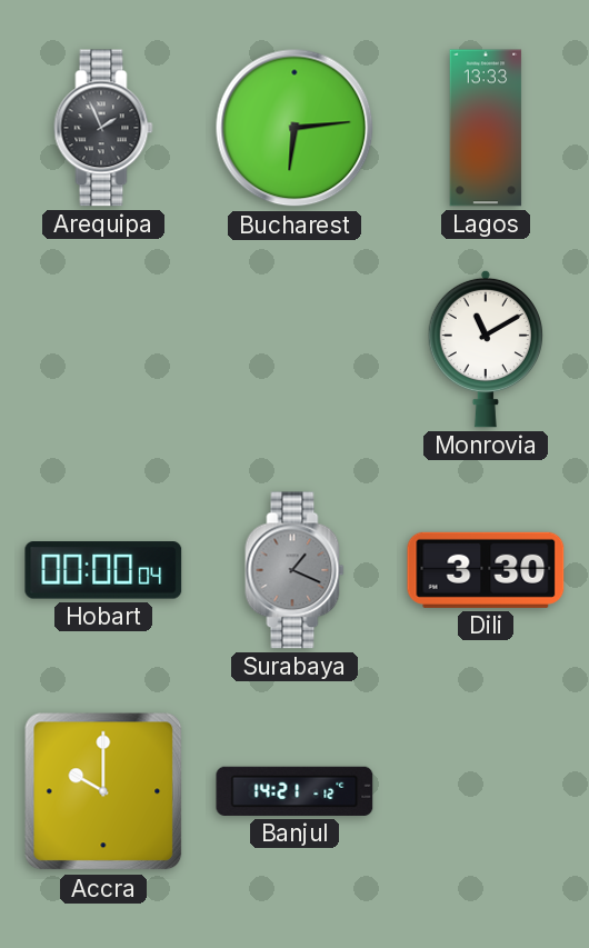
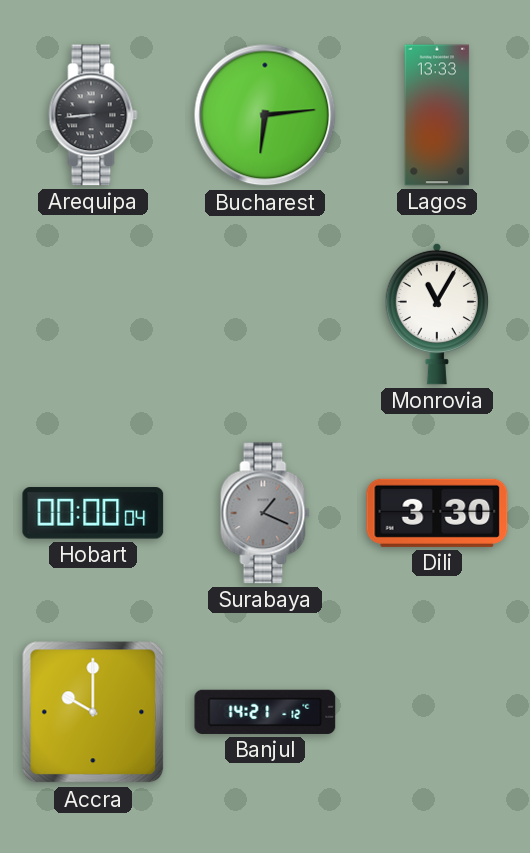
Arequipa: 1:56 -> 8:44 (93, 115)
Monrovia: 11:10 -> 11:05 (436, 314)
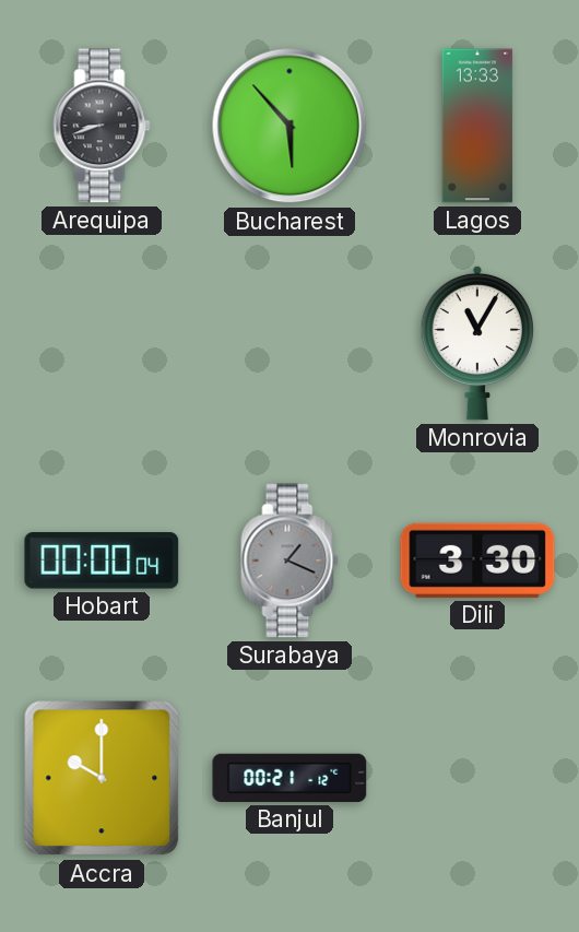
Arequipa: 8:44 -> 8:42 (102, 126)
Bucharest: 6:14 -> 5:53 (289, 126)
Banjul: 14:21 -> 00:21 (289, 778)
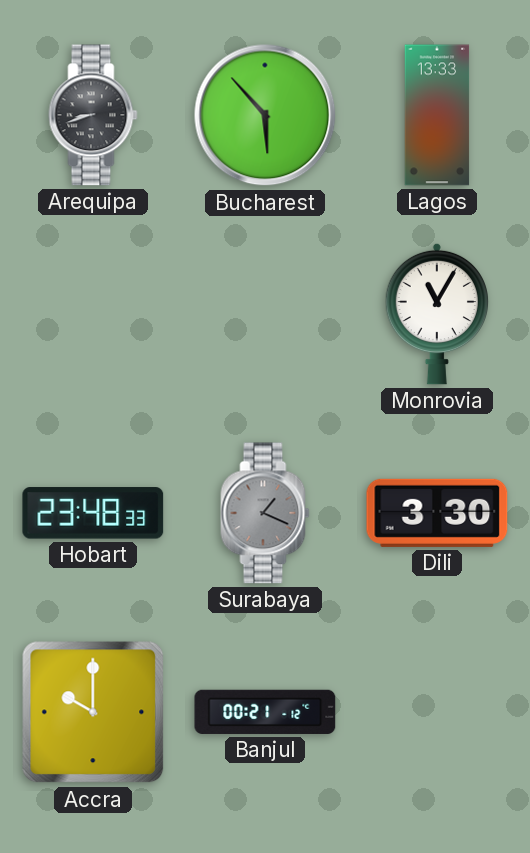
Hobart: 00:00 -> 23:48 (93, 513)
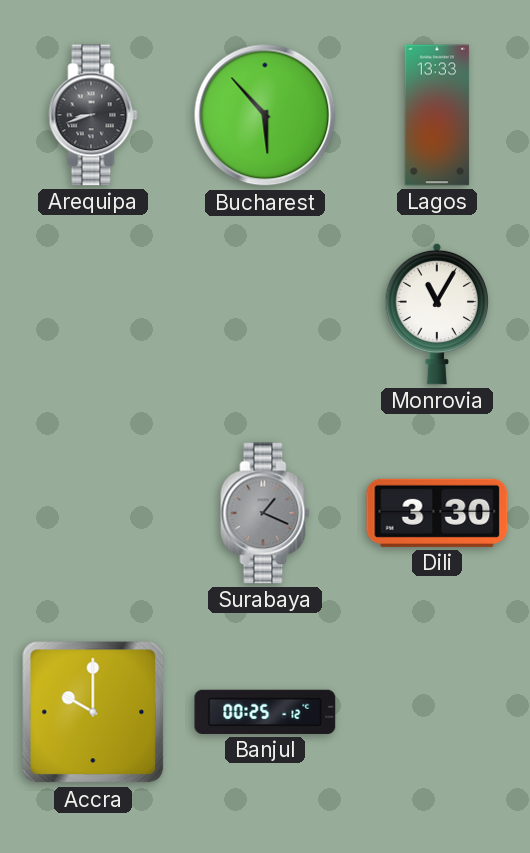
Hobart: 23:48 -> none (93, 513)
Banjul: 00:21 -> 00:25 (265, 712)
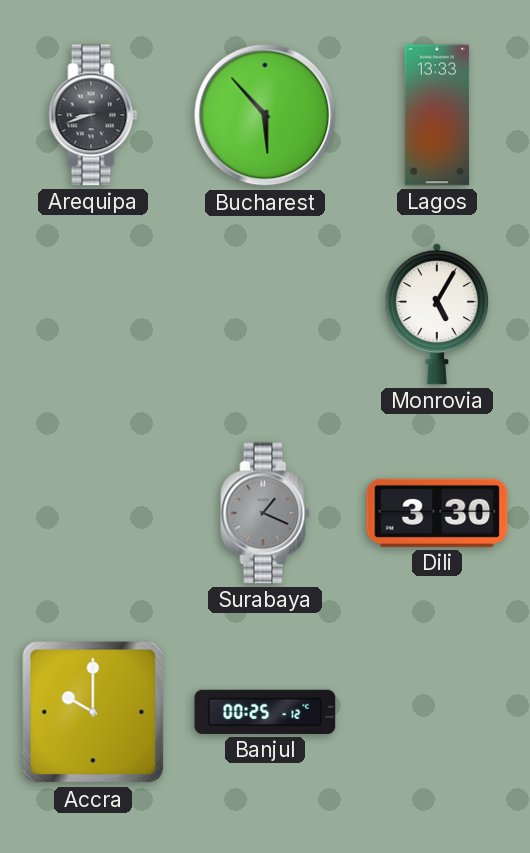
Monrovia: 11:05 -> 5:05 (436, 314)
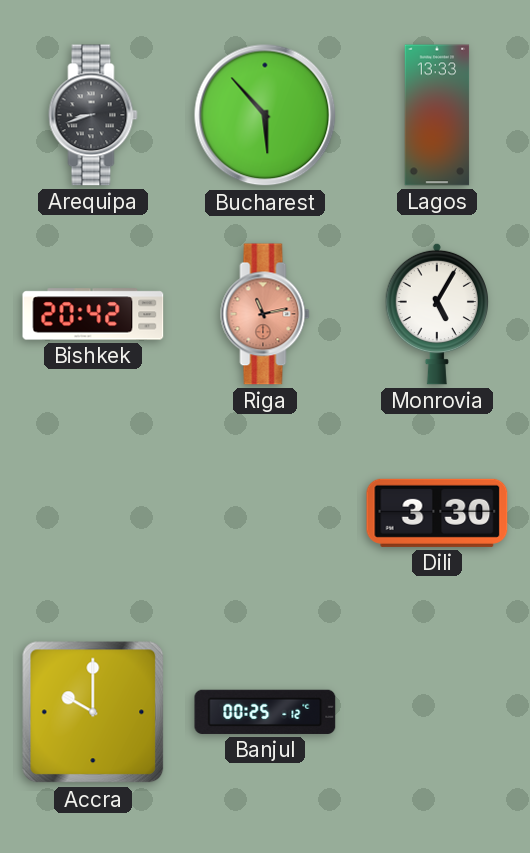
Bishkek: none -> 20:42 (93, 314)
Riga: none -> 11:13 (265, 314)
Surabaya: 1:19 -> none (265, 513)
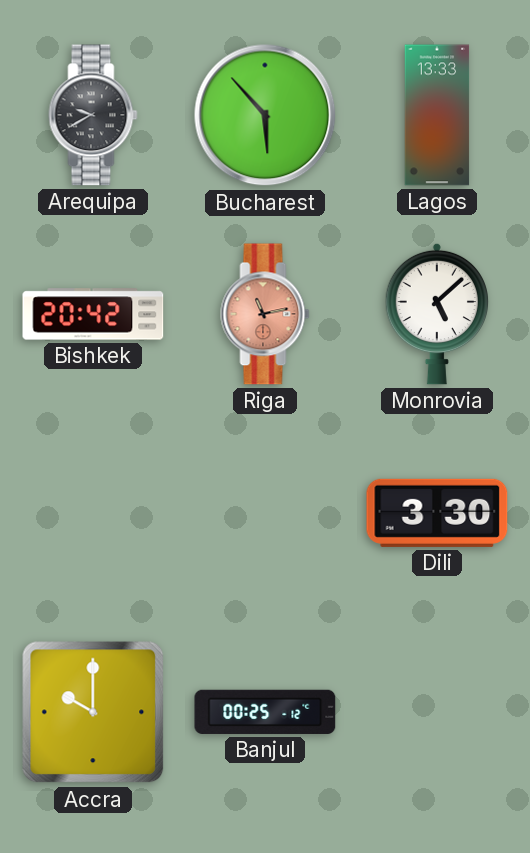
Arequipa: 8:42 -> 9:40 (93, 115)
Monrovia: 5:05 -> 5:08 (436, 314)
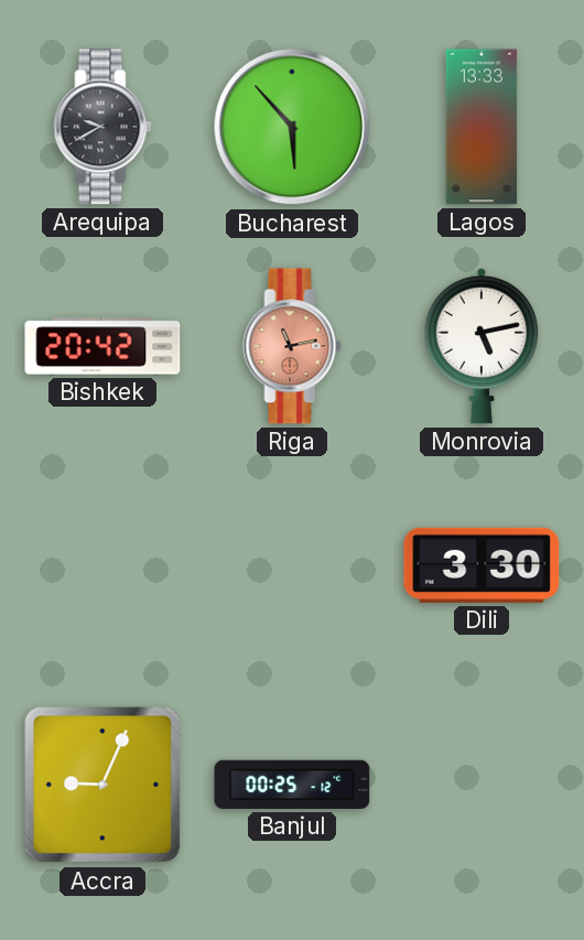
Monrovia: 5:08 -> 5:13 (480, 346)
Accra: 10:00 -> 9:04 (102, 785)
